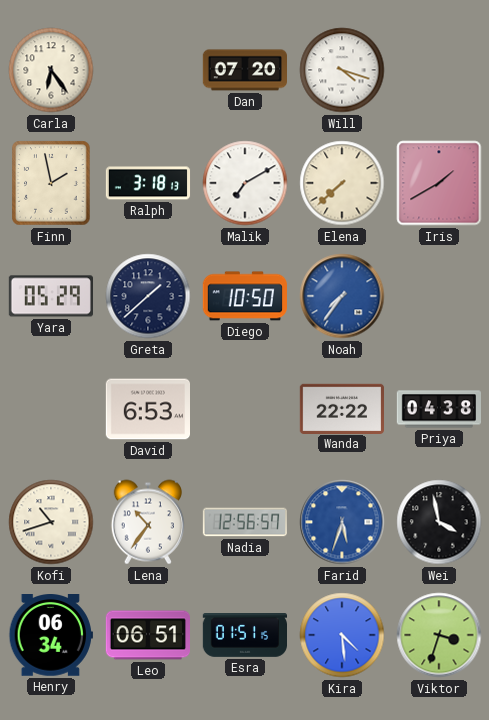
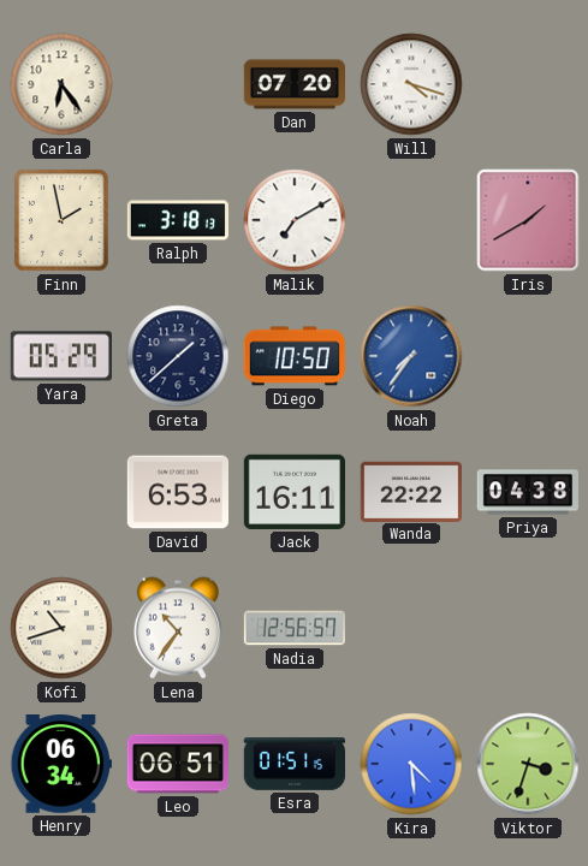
Elena: 7:38 -> none (342, 183)
Jack: none -> 16:11 (293, 492)
Farid: 5:33 -> none (342, 522)
Wei: 3:58 -> none (439, 522)
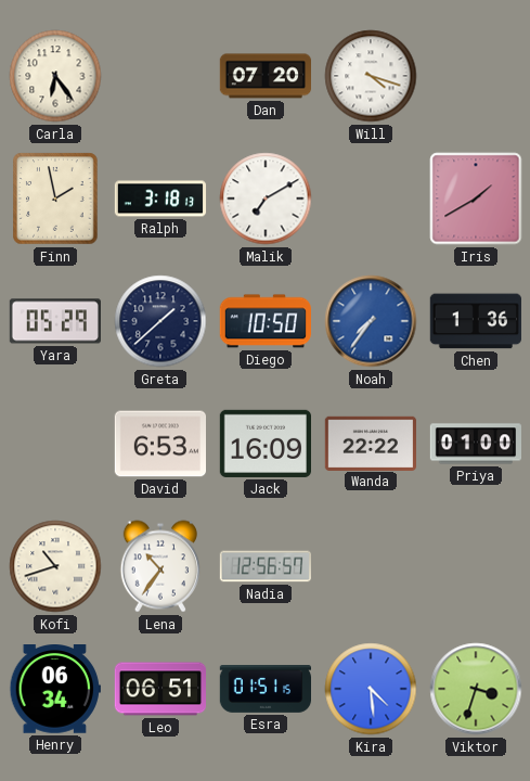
Chen: none -> 1:36 (476, 321)
Jack: 16:11 -> 16:09 (264, 444)
Priya: 04:38 -> 01:00 (475, 444)
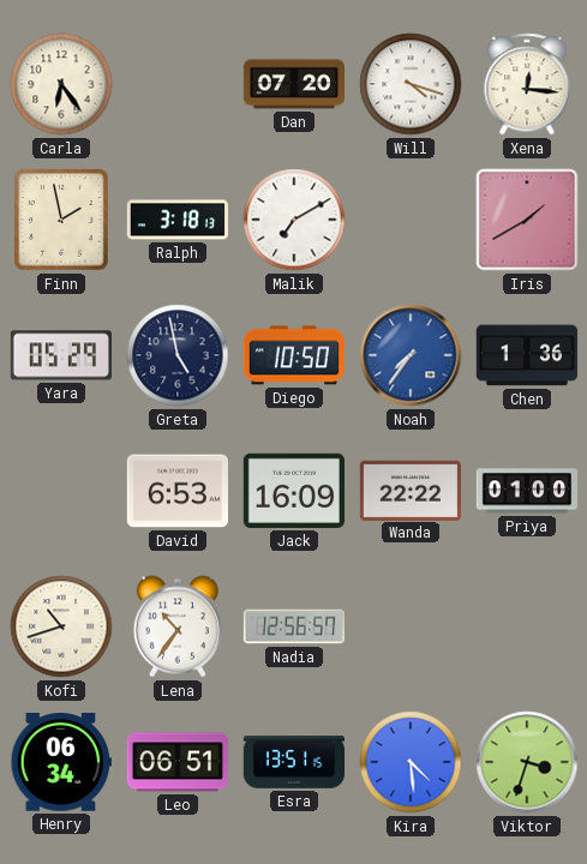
Xena: none -> 12:16 (527, 84)
Greta: 1:38 -> 4:58 (178, 355)
Esra: 01:51 -> 13:51 (294, 763)
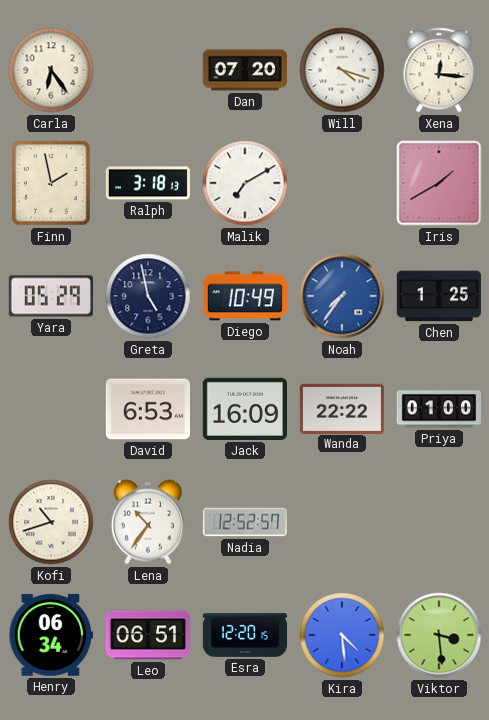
Diego: 10:50 -> 10:49 (245, 296)
Chen: 1:36 -> 1:25 (439, 296)
Nadia: 12:56 -> 12:52 (244, 522)
Esra: 13:51 -> 12:20 (245, 636)
Viktor: 3:33 -> 3:29 (439, 635)
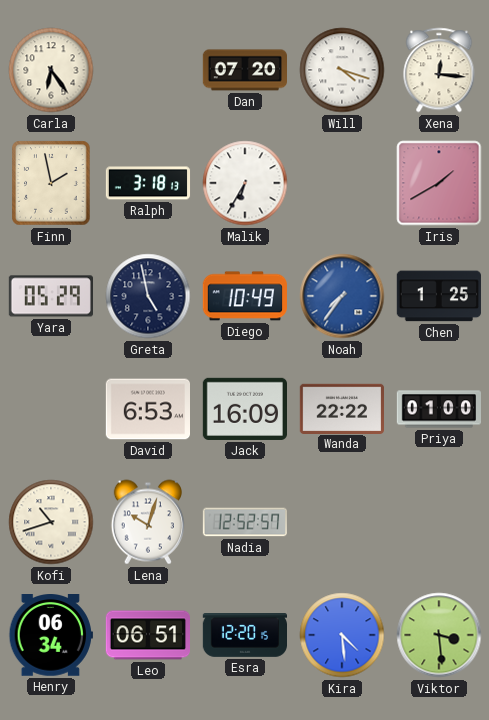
Malik: 7:10 -> 6:35 (245, 183)
Lena: 10:36 -> 10:03 (148, 522)
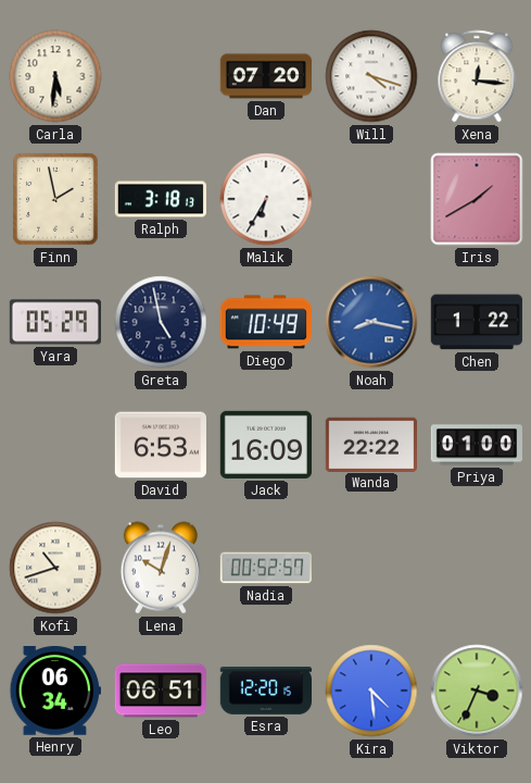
Carla: 6:24 -> 5:31 (55, 76)
Noah: 7:36 -> 8:17 (371, 322)
Chen: 1:25 -> 1:22 (477, 322)
Nadia: 12:52 -> 00:52 (265, 568)
Viktor: 3:29 -> 3:34 (477, 691)
